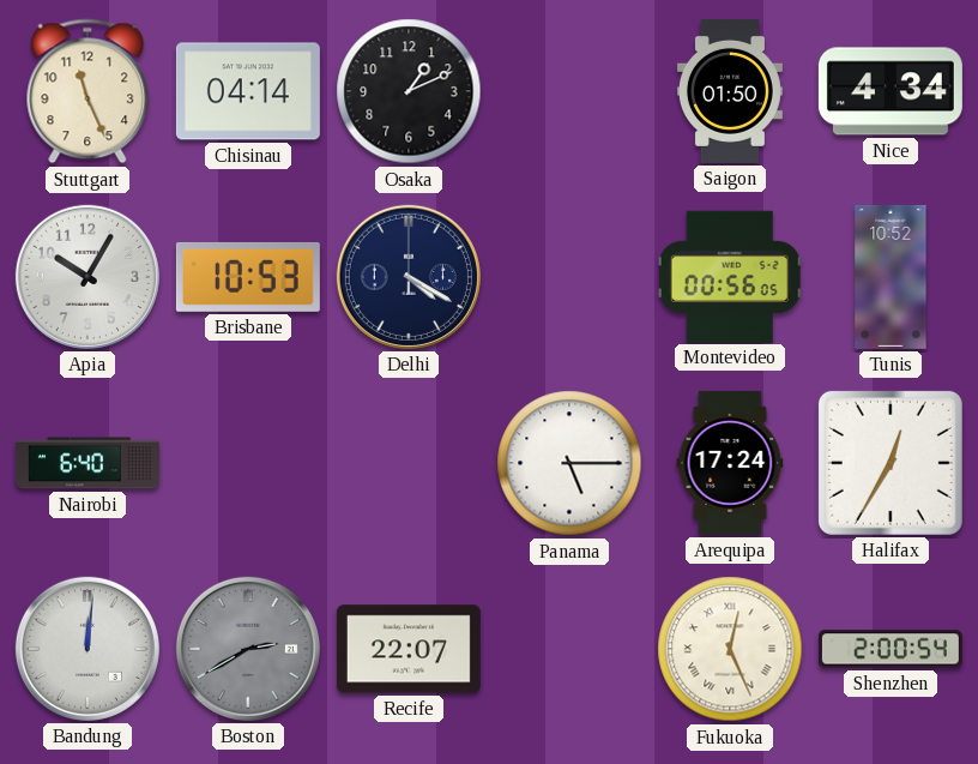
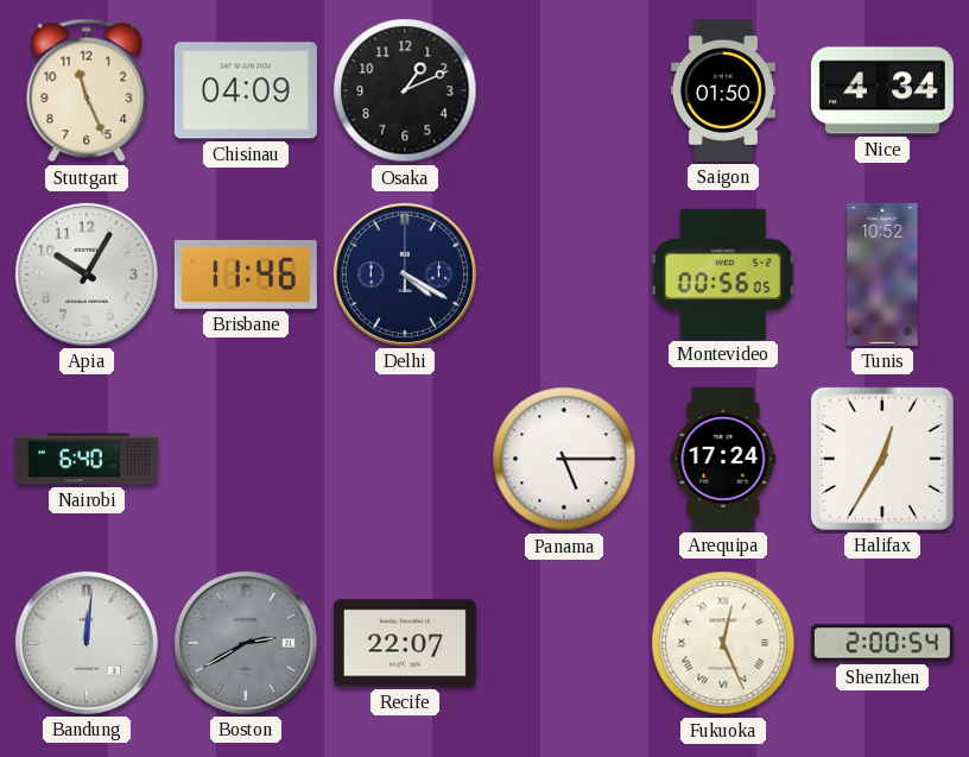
Chisinau: 04:14 -> 04:09 (246, 90)
Brisbane: 10:53 -> 11:46 (246, 275)
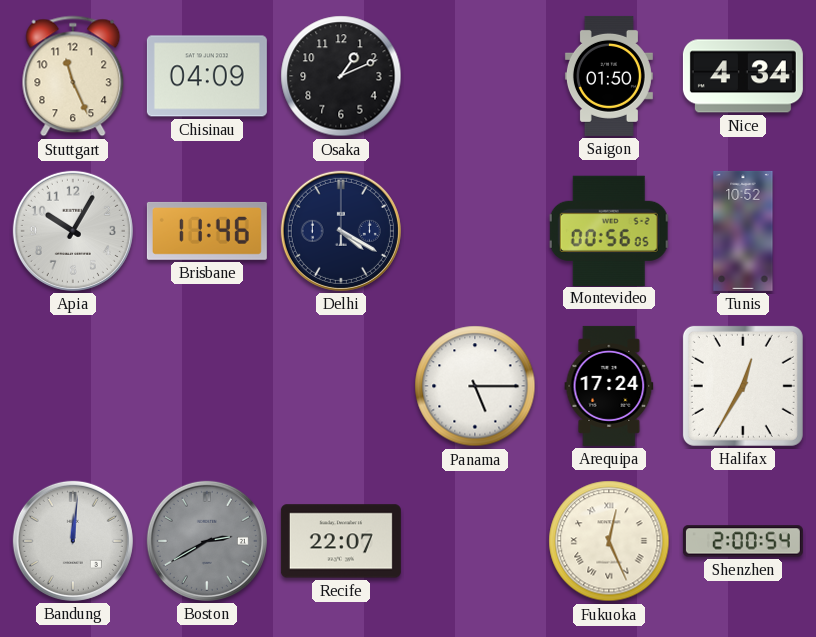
Nairobi: 6:40 -> none (87, 459)
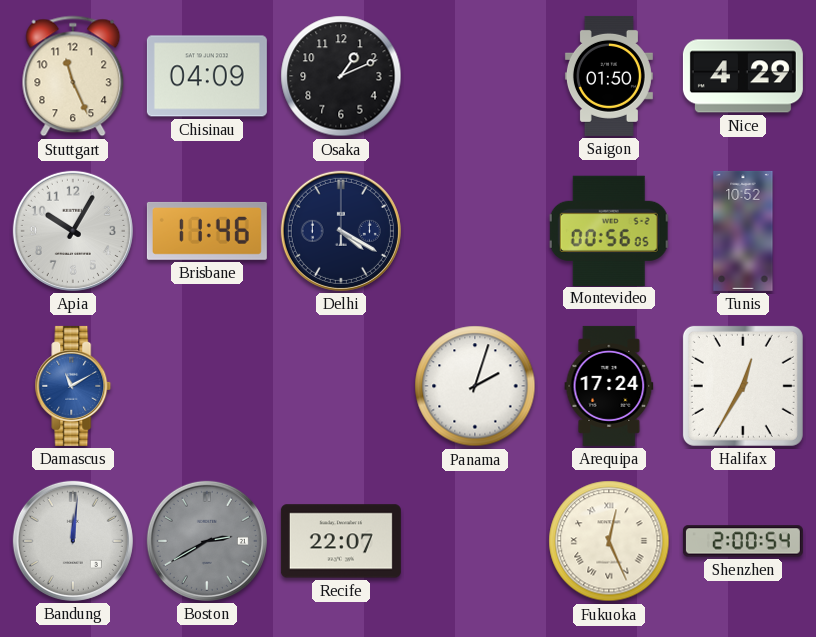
Nice: 4:34 -> 4:29 (743, 76)
Damascus: none -> 11:10 (73, 386)
Panama: 5:15 -> 2:03 (475, 386)
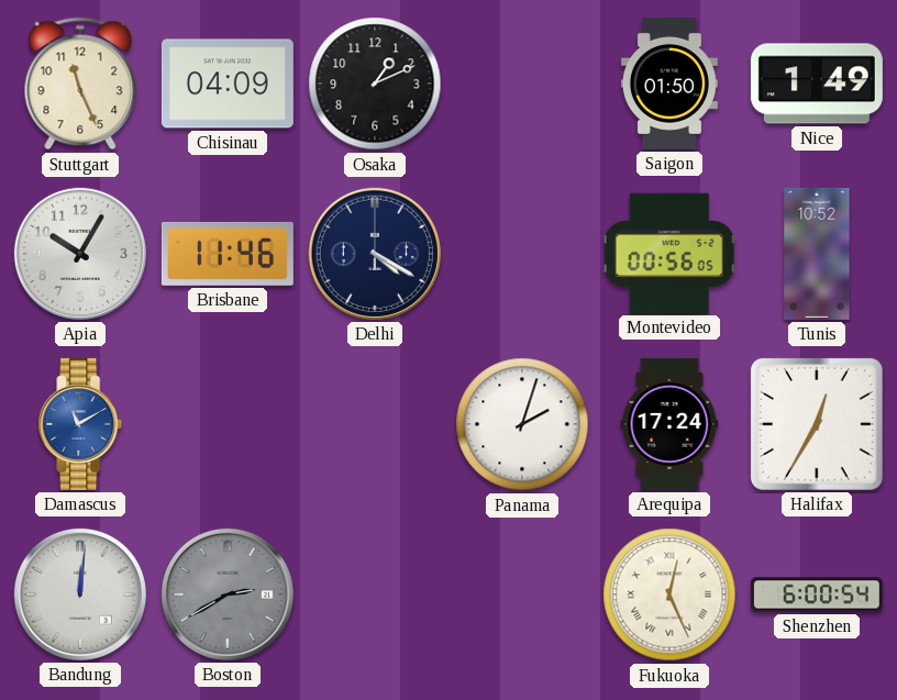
Nice: 4:29 -> 1:49 (817, 84)
Recife: 22:07 -> none (341, 541)
Shenzhen: 2:00 -> 6:00 (817, 595)
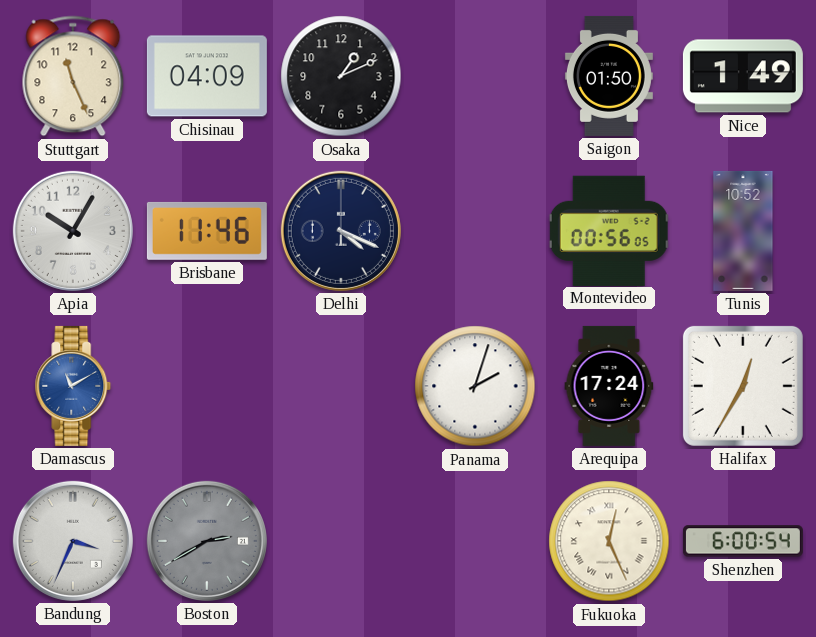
Delhi: 4:20 -> 4:19 (341, 231)
Bandung: 12:01 -> 3:34 (73, 541)
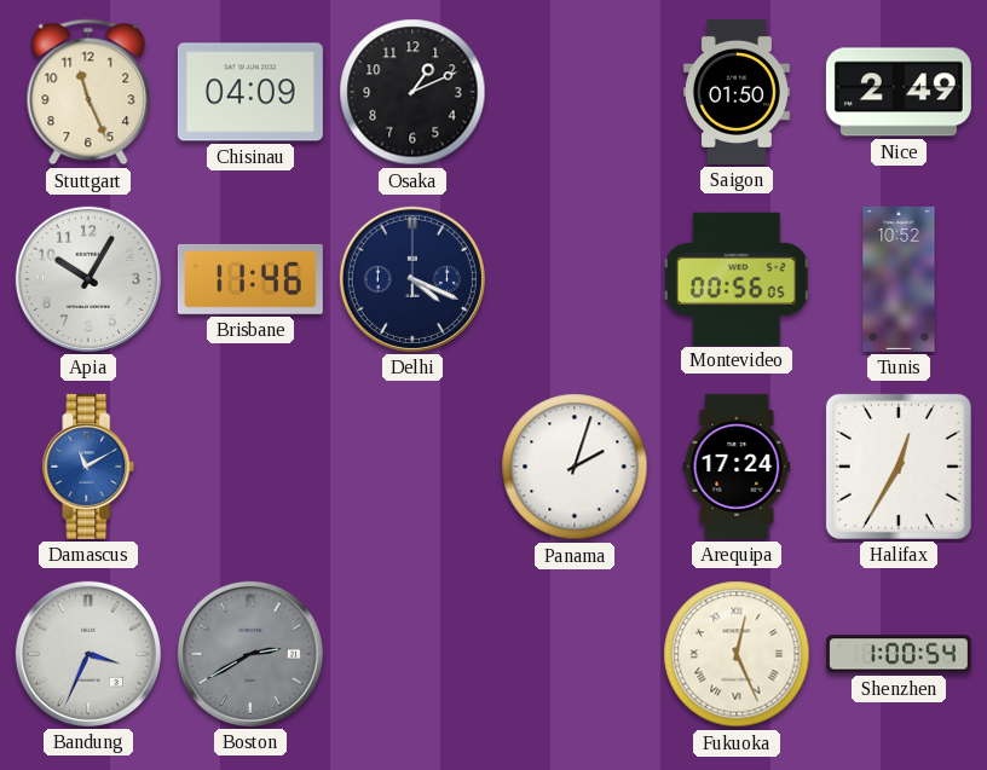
Nice: 1:49 -> 2:49 (899, 92)
Shenzhen: 6:00 -> 1:00 (899, 654)
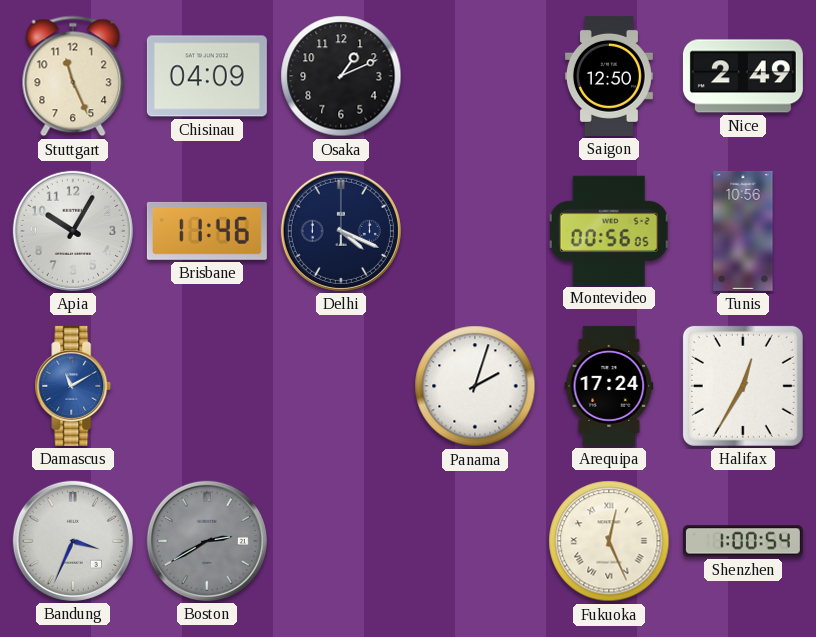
Saigon: 01:50 -> 12:50 (609, 76)
Tunis: 10:52 -> 10:56 (743, 231)
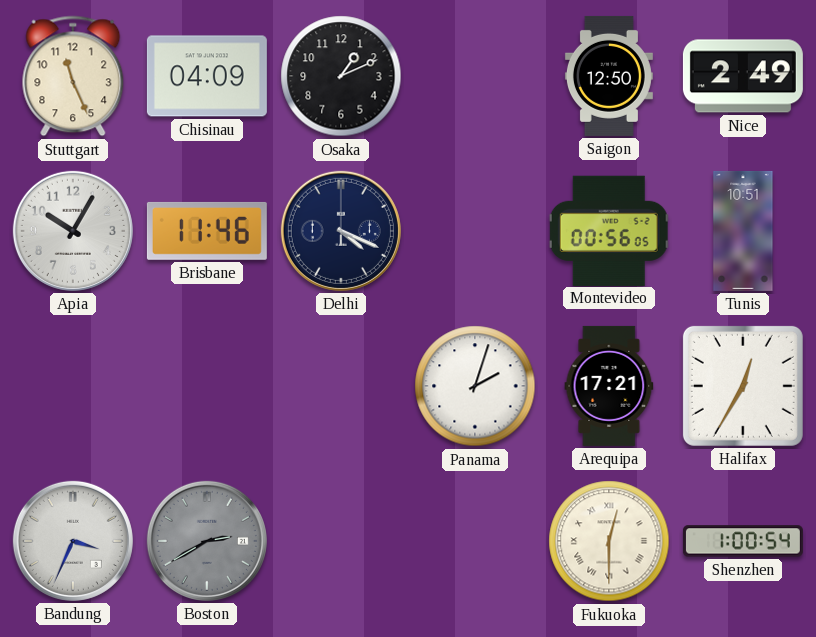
Tunis: 10:56 -> 10:51 (743, 231)
Damascus: 11:10 -> none (73, 386)
Arequipa: 17:24 -> 17:21 (609, 386)
Fukuoka: 12:26 -> 12:30 (609, 541)
